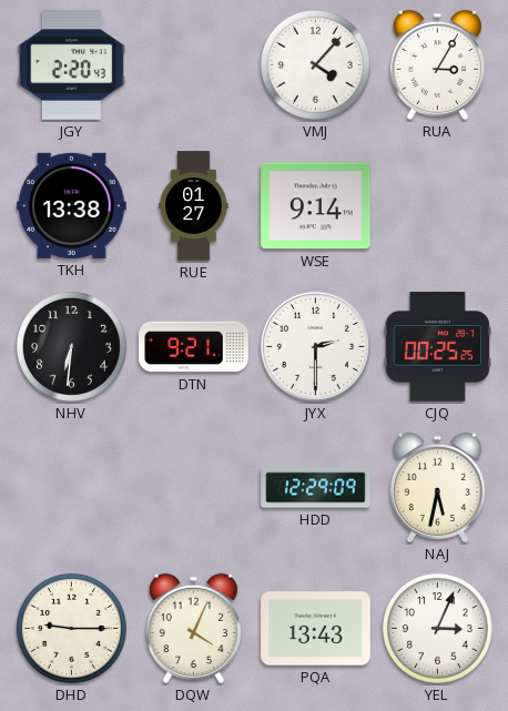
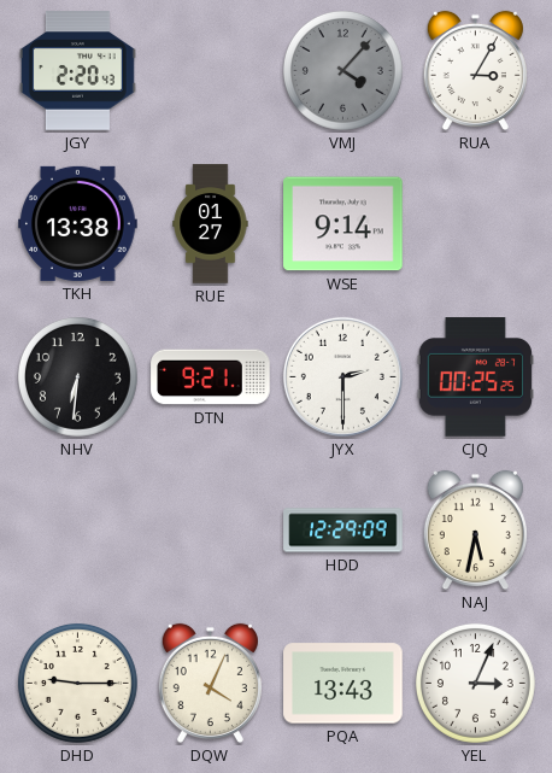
VMJ dial: white -> grey (342, 70)
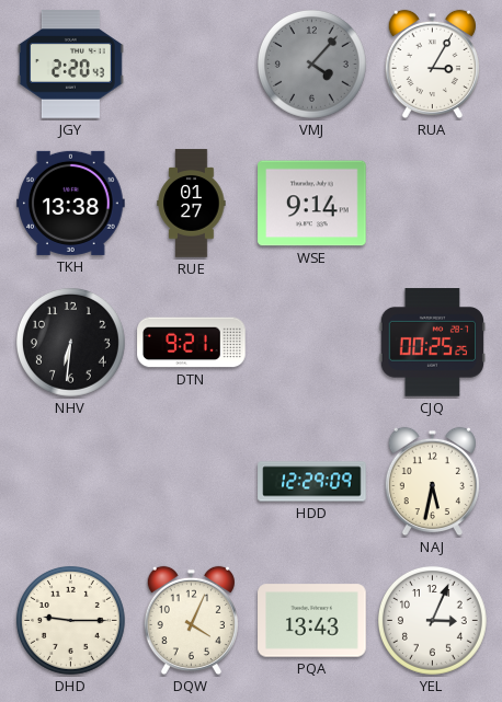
JYX: 2:30 -> none (342, 376)
